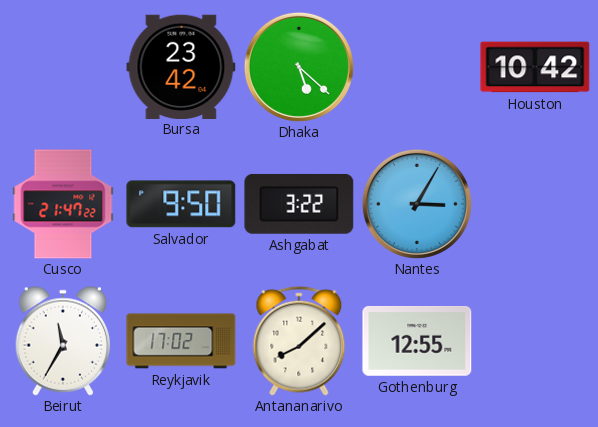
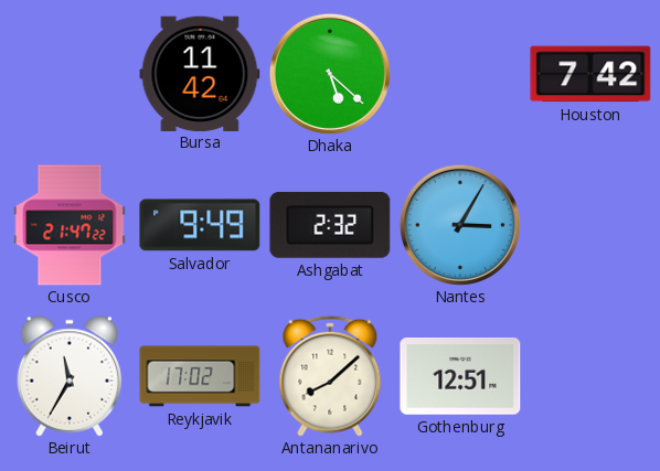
Bursa: 23:42 -> 11:42 (200, 73)
Houston: 10:42 -> 7:42 (590, 74)
Salvador: 9:50 -> 9:49 (200, 225)
Ashgabat: 3:22 -> 2:32 (330, 225)
Gothenburg: 12:55 -> 12:51 (460, 377)
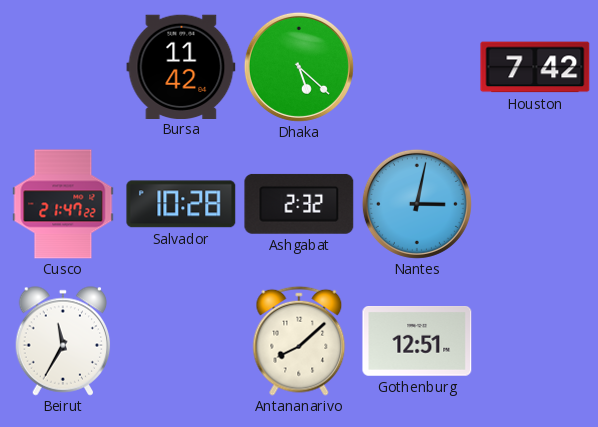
Salvador: 9:49 -> 10:28 (181, 204)
Nantes: 3:05 -> 3:02 (417, 204)
Reykjavik: 17:02 -> none (200, 376)
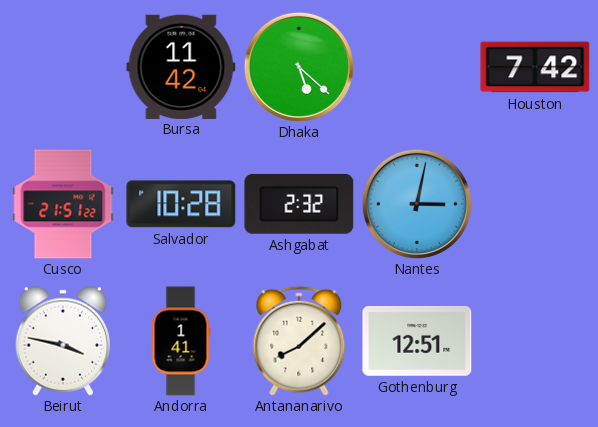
Cusco: 21:47 -> 21:51 (63, 204)
Beirut: 11:35 -> 3:47 (63, 341)
Andorra: none -> 1:41 (181, 341)
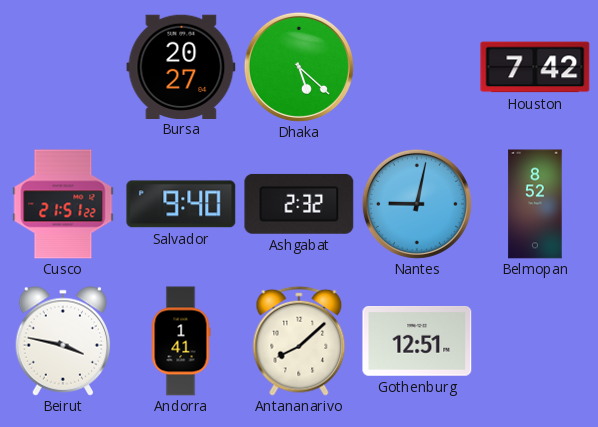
Bursa: 11:42 -> 20:27 (181, 66)
Salvador: 10:28 -> 9:40 (181, 204)
Nantes: 3:02 -> 9:02 (417, 204)
Belmopan: none -> 8:52 (535, 204)
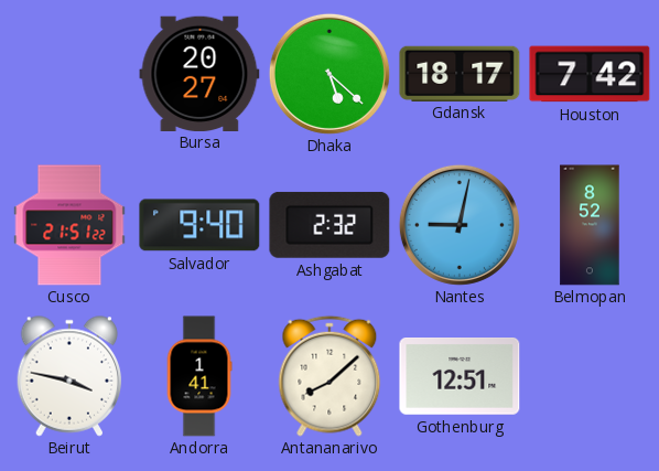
Gdansk: none -> 18:17 (460, 73)
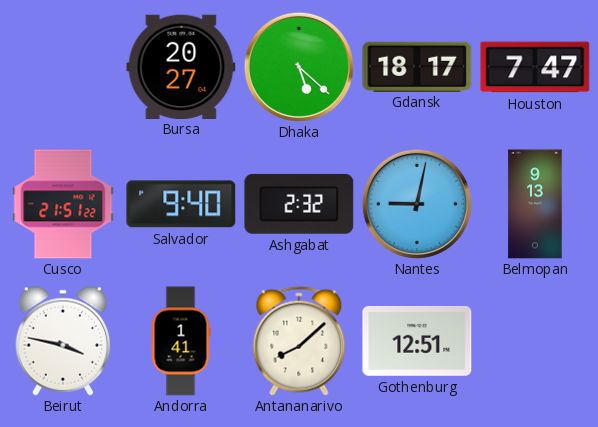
Houston: 7:42 -> 7:47 (535, 67)
Belmopan: 8:52 -> 9:13 (535, 204)
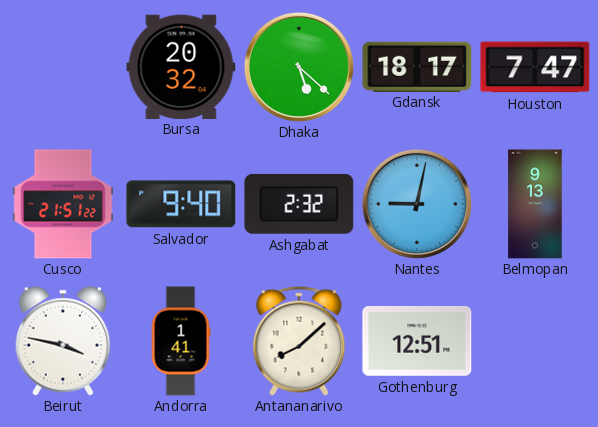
Bursa: 20:27 -> 20:32 (181, 66)
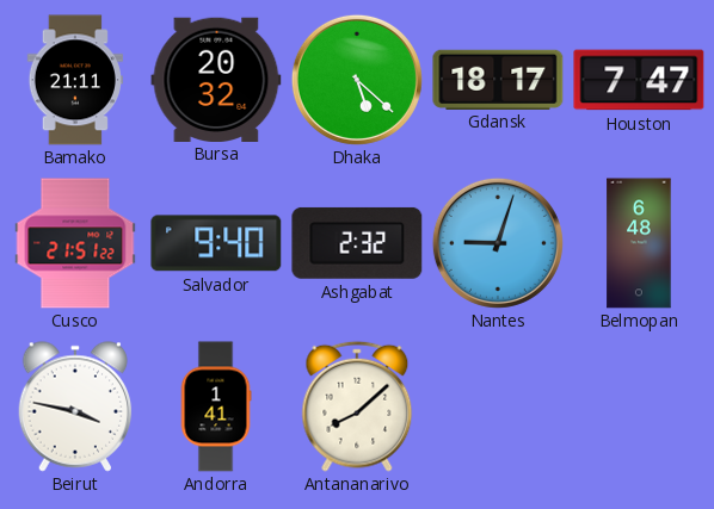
Bamako: none -> 21:11 (75, 80)
Nantes: 9:02 -> 9:03 (498, 243)
Belmopan: 9:13 -> 6:48 (639, 243)
Gothenburg: 12:51 -> none (417, 342)
